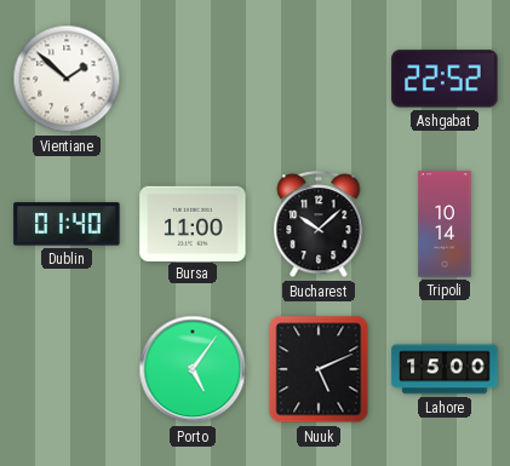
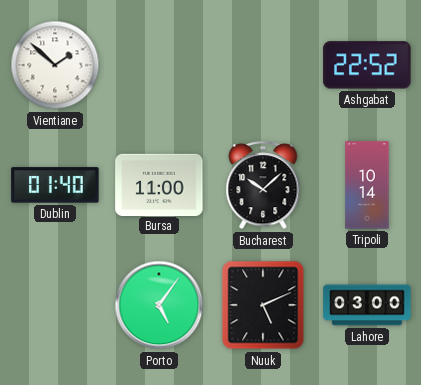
Lahore: 15:00 -> 03:00 (367, 305)
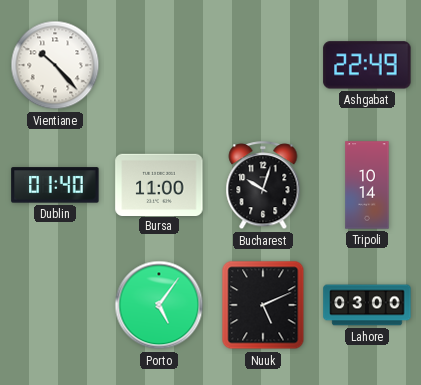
Vientiane: 1:52 -> 10:23 (55, 65)
Ashgabat: 22:52 -> 22:49 (367, 65)
Bucharest: 10:08 -> 10:03 (263, 186)
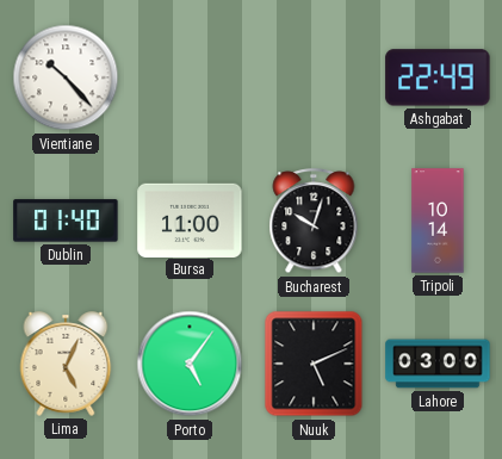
Lima: none -> 5:04 (66, 364)
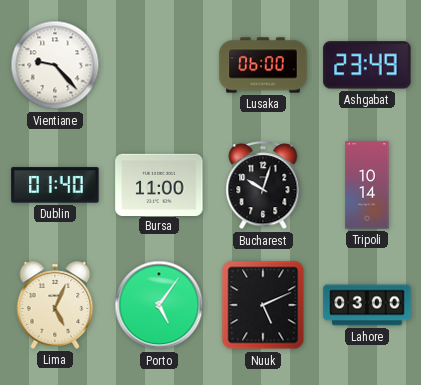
Vientiane: 10:23 -> 9:23 (55, 65)
Lusaka: none -> 06:00 (263, 65)
Ashgabat: 22:49 -> 23:49 (367, 65)
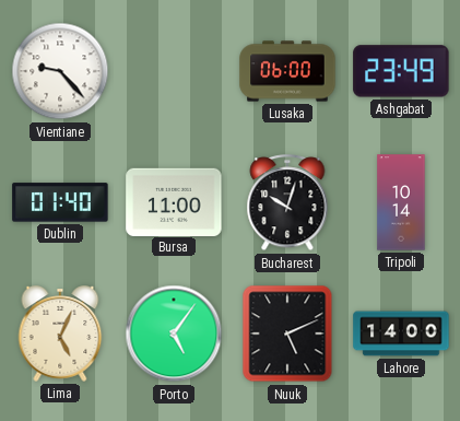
Lahore: 03:00 -> 14:00 (401, 334)
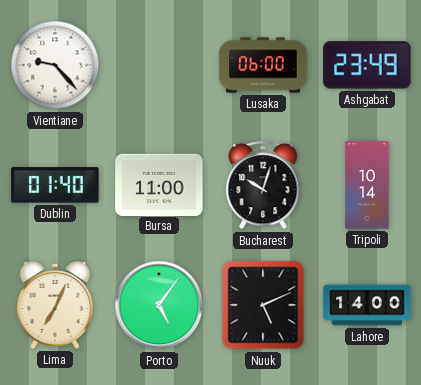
Lima: 5:04 -> 7:04 (55, 305)
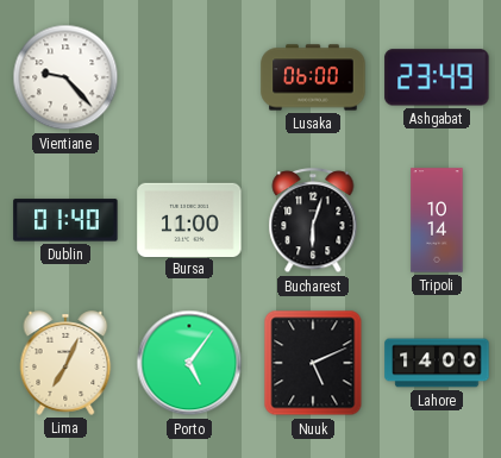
Bucharest: 10:03 -> 6:03 (313, 221)
